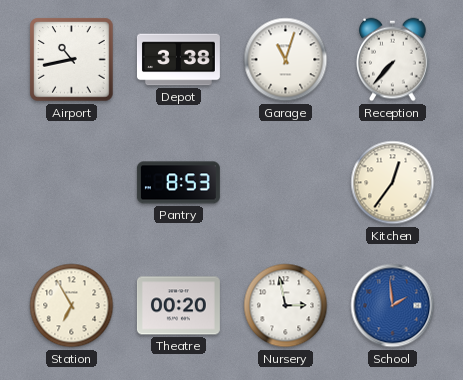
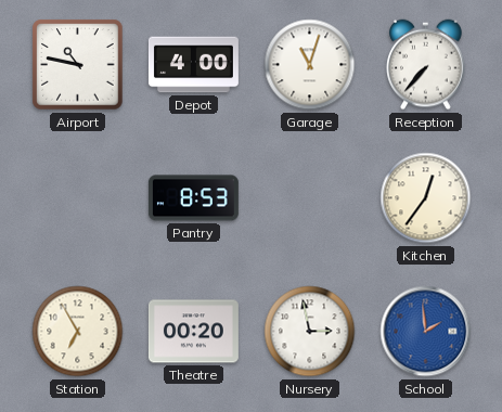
Airport: 10:43 -> 10:47 (78, 65)
Depot: 3:38 -> 4:00 (193, 65)
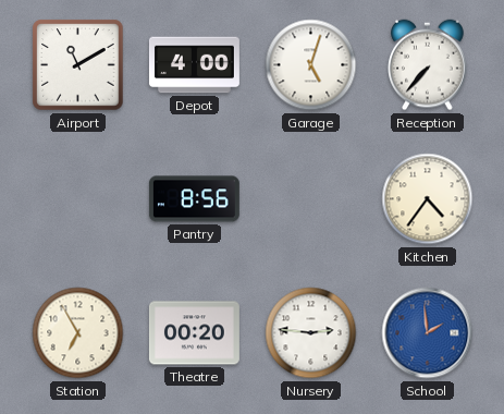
Airport: 10:47 -> 11:10 (78, 65)
Garage: 11:03 -> 5:03 (311, 65)
Pantry: 8:53 -> 8:56 (194, 199)
Kitchen: 12:36 -> 4:36 (428, 199)
Nursery: 2:58 -> 2:46 (311, 333)
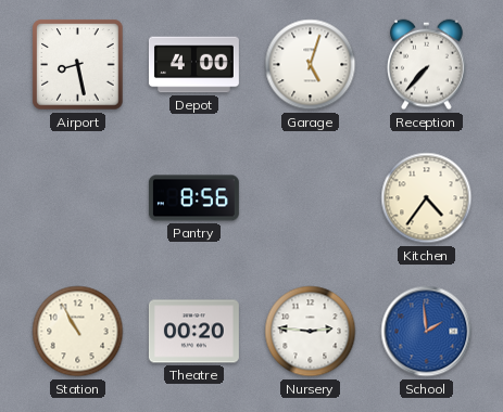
Airport: 11:10 -> 8:28 (78, 65)
Station: 6:55 -> 10:55 (78, 332)
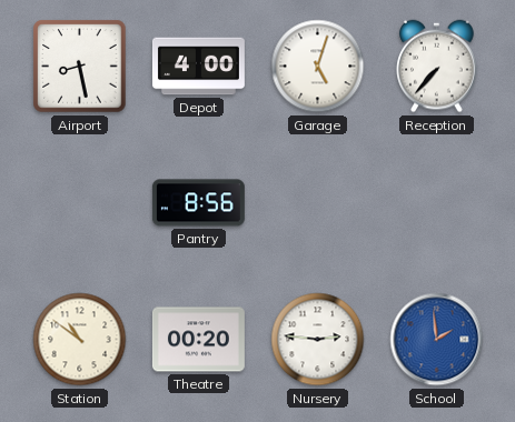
Kitchen: 4:36 -> none (427, 198)
Station: 10:55 -> 10:51 (80, 340)
